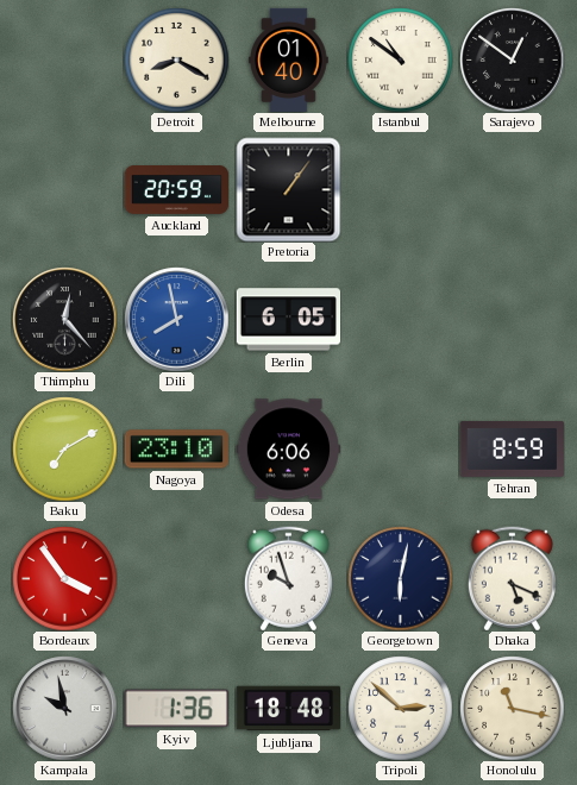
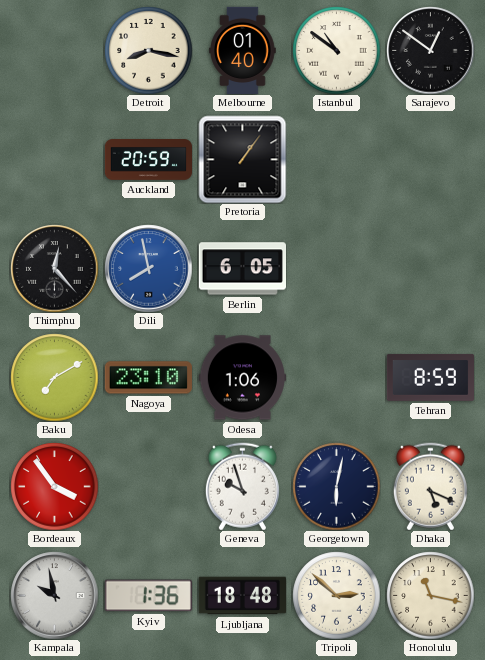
Detroit: 8:20 -> 8:17 (148, 50)
Odesa: 6:06 -> 1:06 (242, 378)
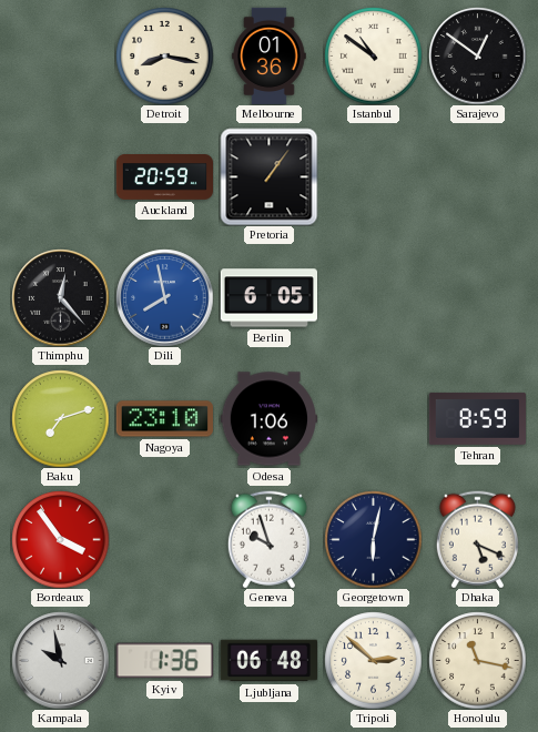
Melbourne: 01:40 -> 01:36 (270, 55)
Baku: 7:10 -> 7:12 (60, 418)
Ljubljana: 18:48 -> 06:48 (268, 661)
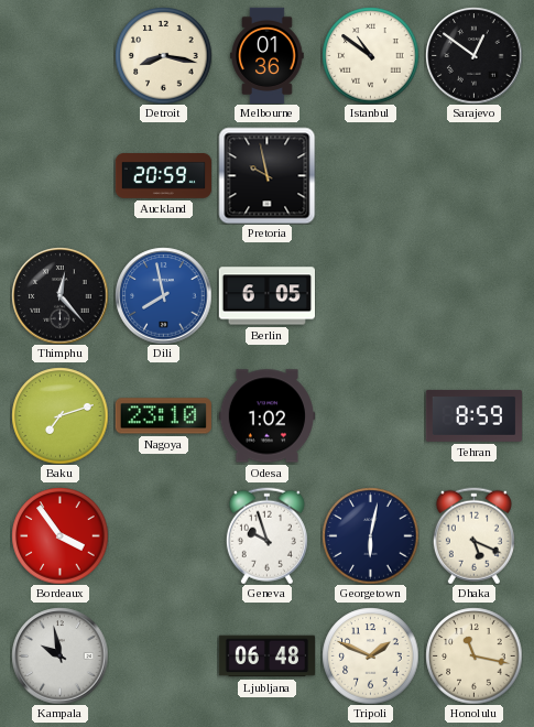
Pretoria: 1:06 -> 9:58 (266, 175)
Odesa: 1:06 -> 1:02 (266, 416)
Kyiv: 1:36 -> none (164, 661)
Tripoli: 2:52 -> 1:49 (370, 655)
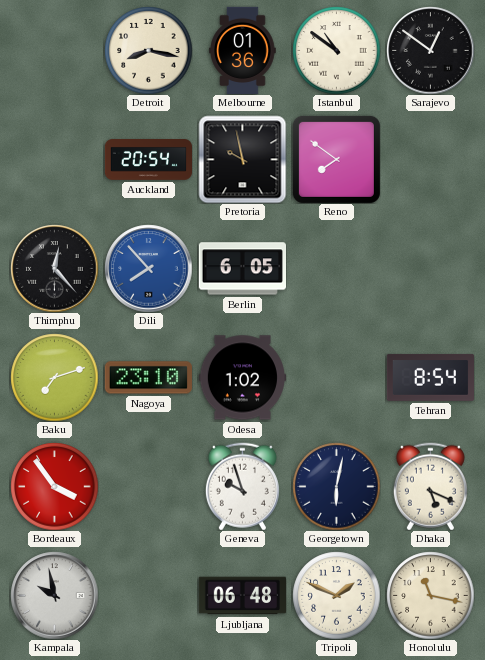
Auckland: 20:59 -> 20:54 (148, 160)
Reno: none -> 7:51 (336, 159)
Dili: 7:58 -> 7:53 (148, 268)
Tehran: 8:59 -> 8:54 (430, 377)
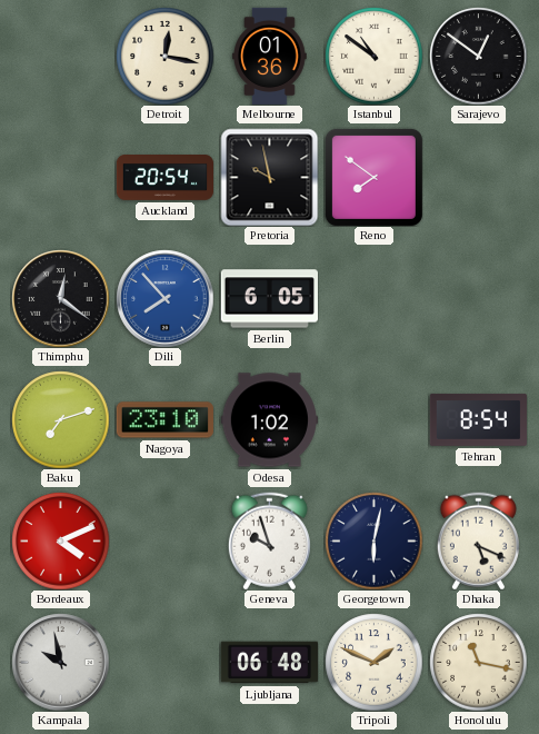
Detroit: 8:17 -> 12:17 (164, 56)
Thimphu: 12:23 -> 12:21 (60, 298)
Bordeaux: 3:54 -> 4:11 (60, 540)
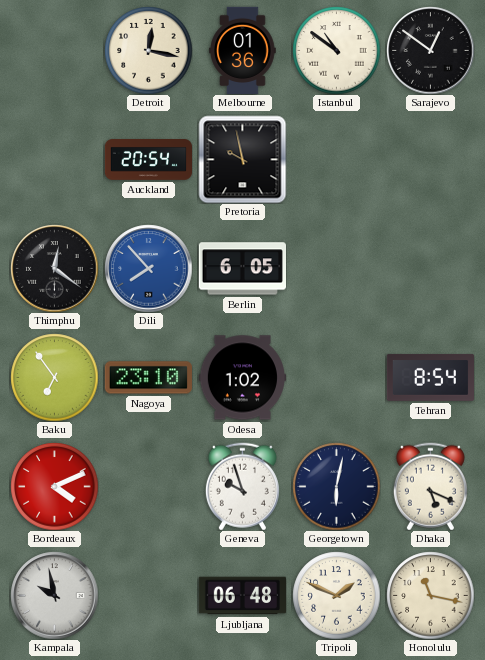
Reno: 7:51 -> none (373, 177)
Baku: 7:12 -> 6:54 (54, 377)
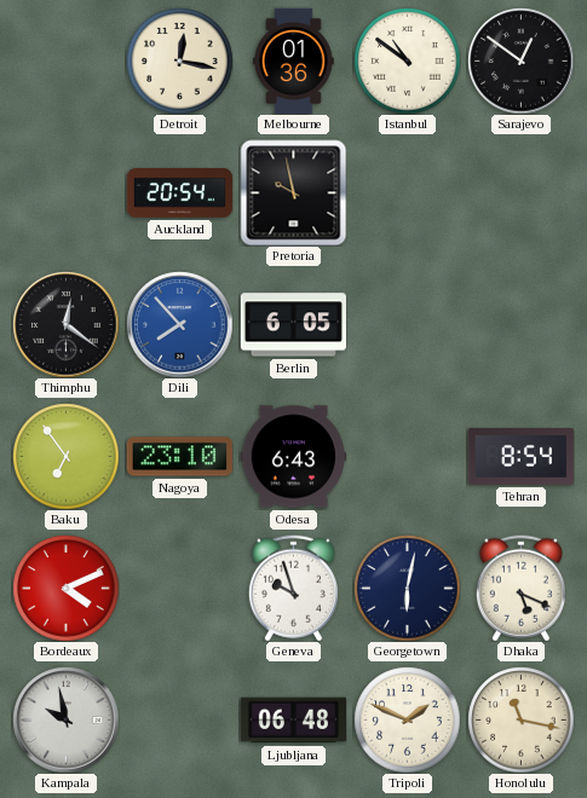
Odesa: 1:02 -> 6:43 (293, 457)
